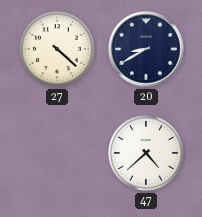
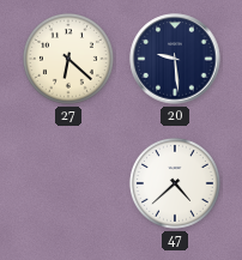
27: 4:22 -> 6:22 (68, 59)
20: 8:40 -> 9:29 (175, 59)
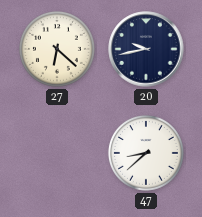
20: 9:29 -> 9:43 (146, 49)
47: 4:38 -> 8:38 (146, 153)
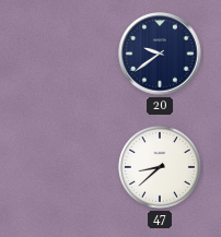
27: 6:22 -> none (57, 49)
20: 9:43 -> 9:39 (160, 54)
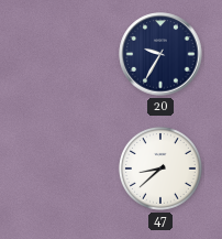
20: 9:39 -> 9:35 (160, 54)
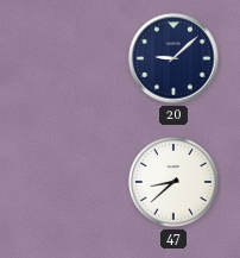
20: 9:35 -> 9:08 (173, 58)
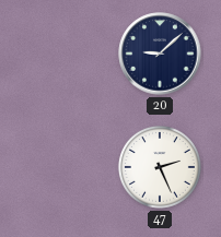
47: 8:38 -> 2:26 (160, 167)
